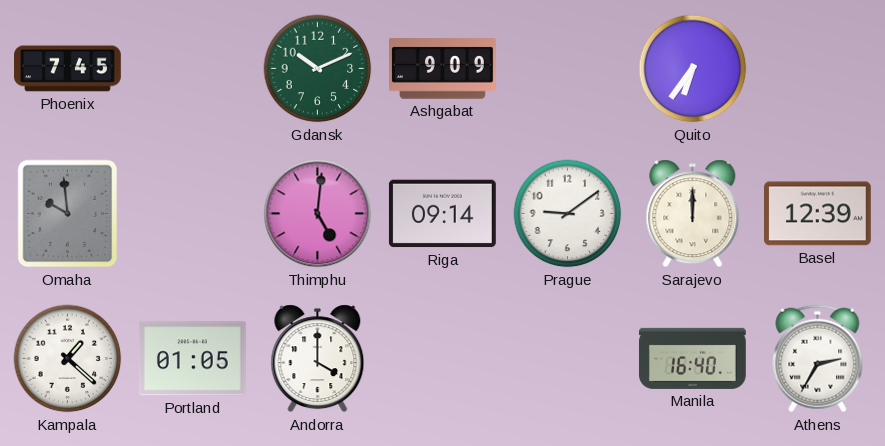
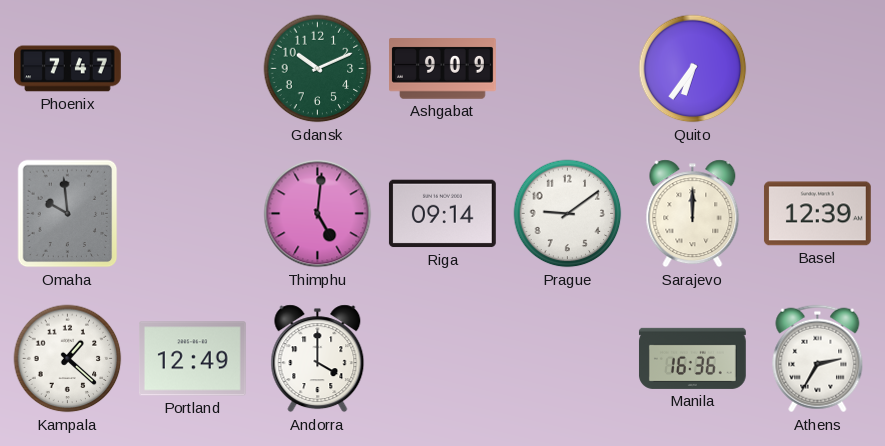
Phoenix: 7:45 -> 7:47 (68, 69)
Portland: 01:05 -> 12:49 (192, 359)
Manila: 16:40 -> 16:36 (692, 358)
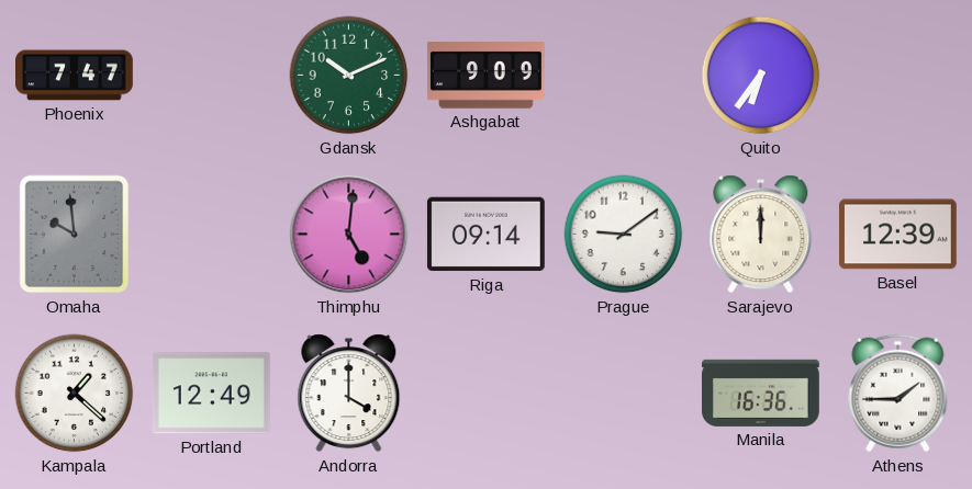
Athens: 2:35 -> 1:45 (898, 394)
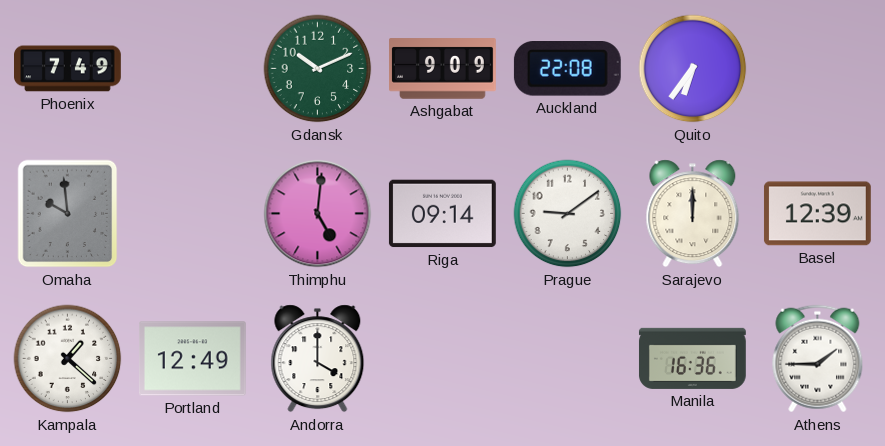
Phoenix: 7:47 -> 7:49 (68, 69)
Auckland: none -> 22:08 (567, 69)
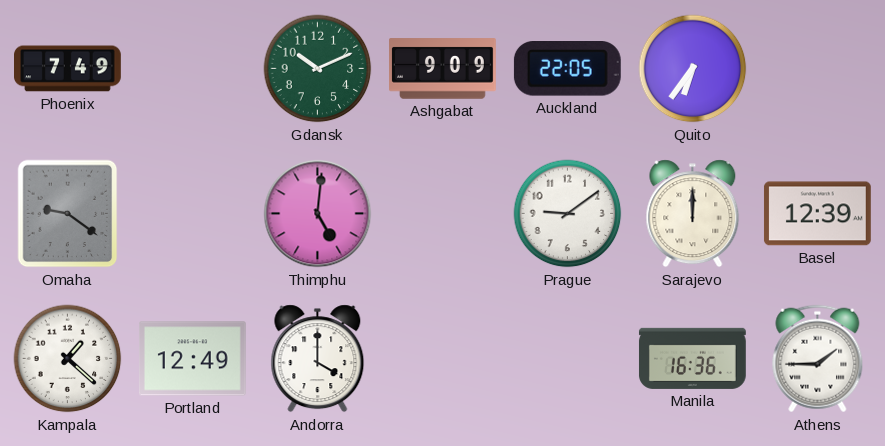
Auckland: 22:08 -> 22:05 (567, 69)
Omaha: 9:59 -> 9:21 (68, 214)
Riga: 09:14 -> none (442, 214)
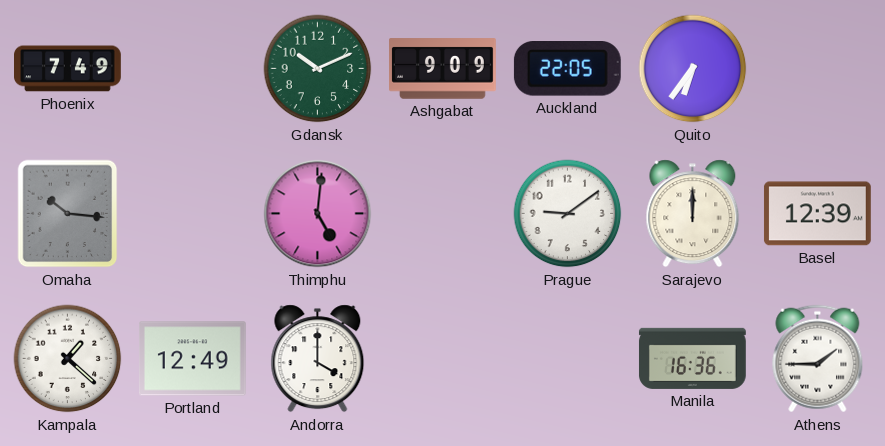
Omaha: 9:21 -> 10:16 (68, 214)
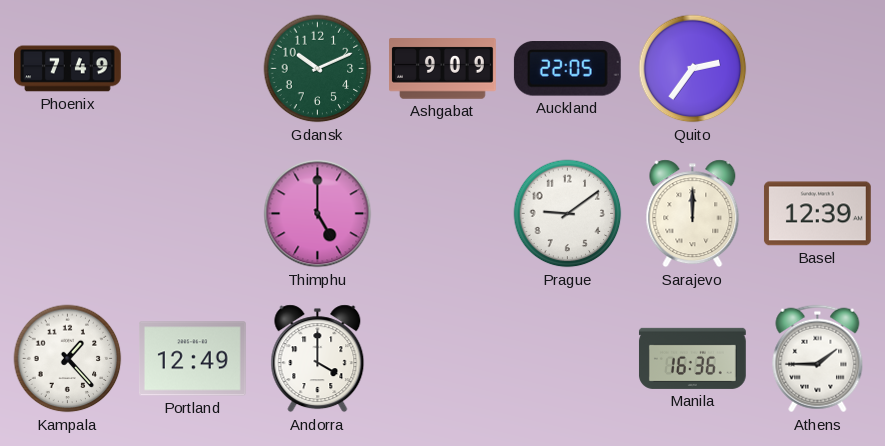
Quito: 6:36 -> 2:36 (693, 69)
Omaha: 10:16 -> none (68, 214)
Thimphu: 5:01 -> 5:00 (318, 214)
Kampala: 1:22 -> 1:23 (68, 359)
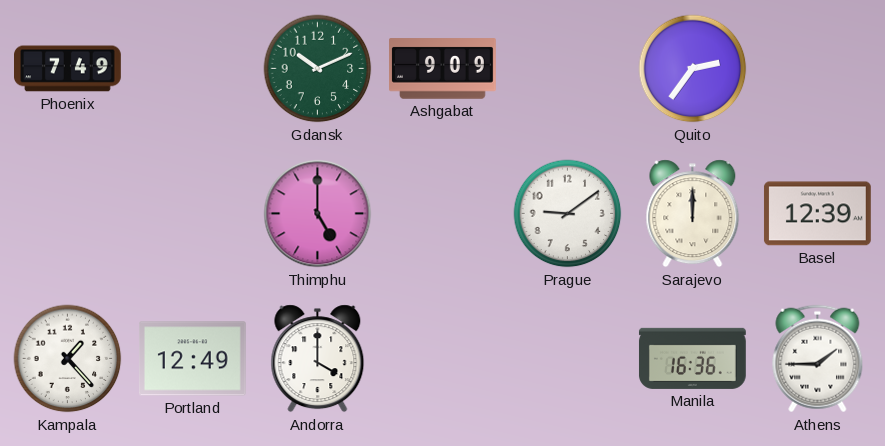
Auckland: 22:05 -> none (567, 69)
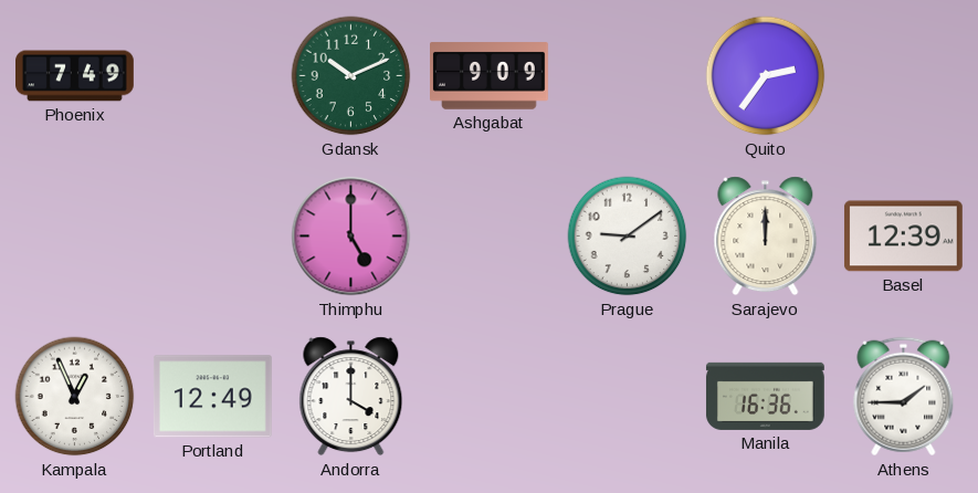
Kampala: 1:23 -> 12:56 (75, 397)
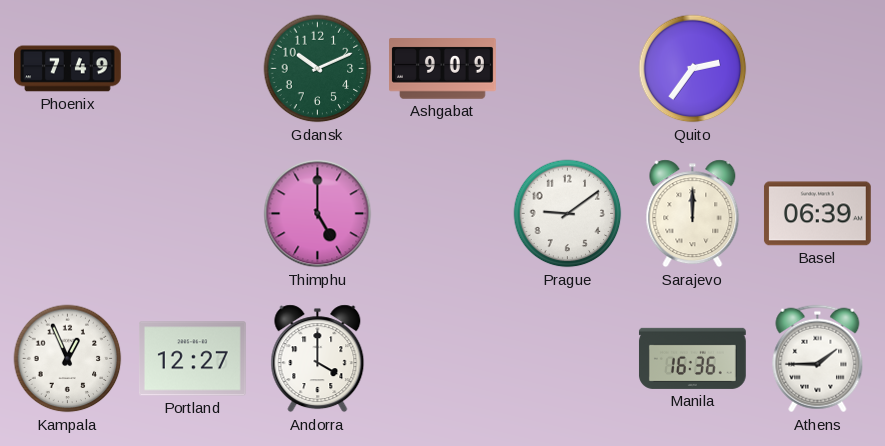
Basel: 12:39 -> 06:39 (817, 214)
Portland: 12:49 -> 12:27 (192, 359)
